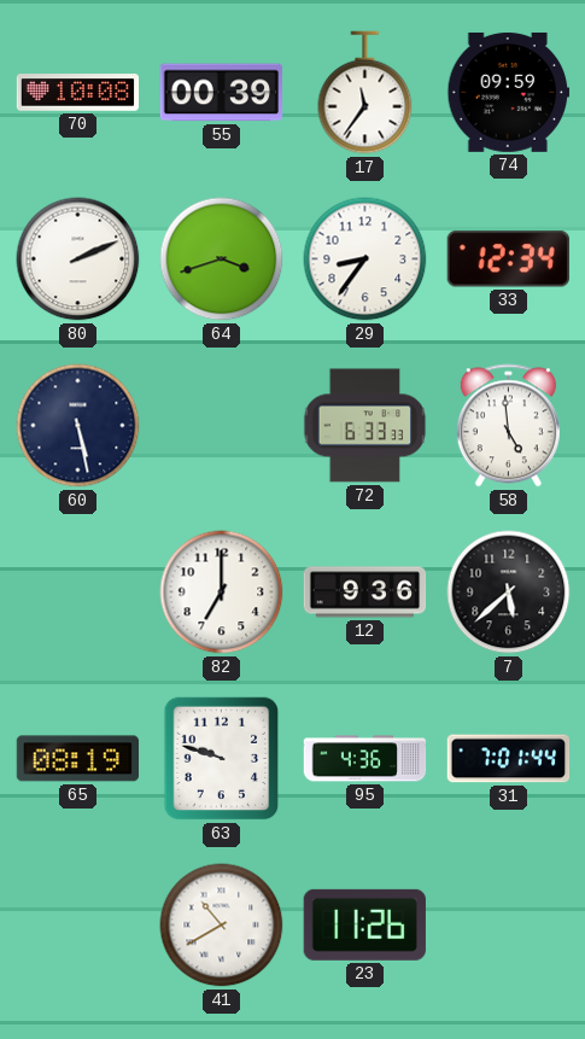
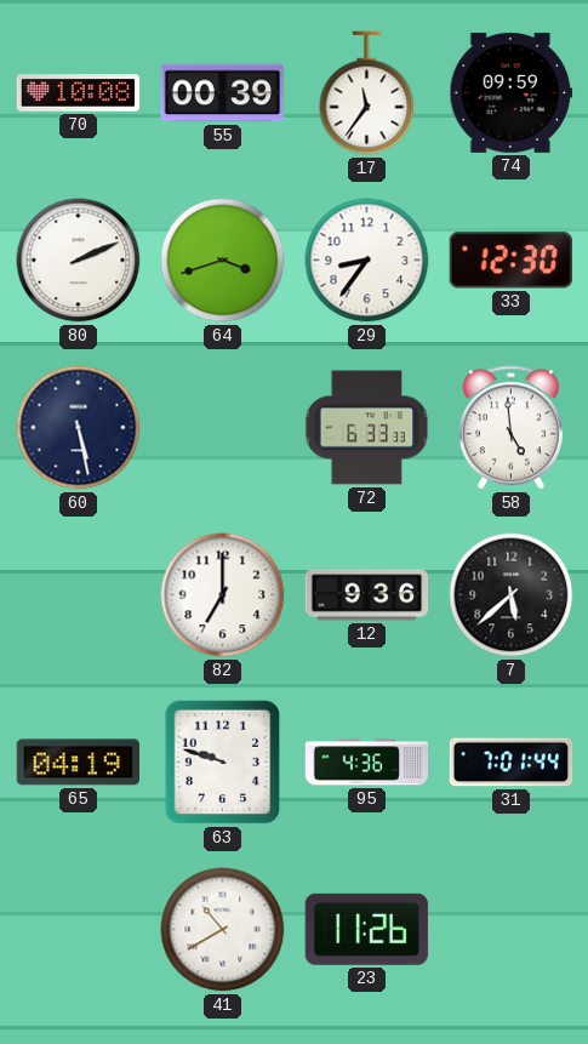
33: 12:34 -> 12:30 (510, 261)
65: 08:19 -> 04:19 (79, 763)
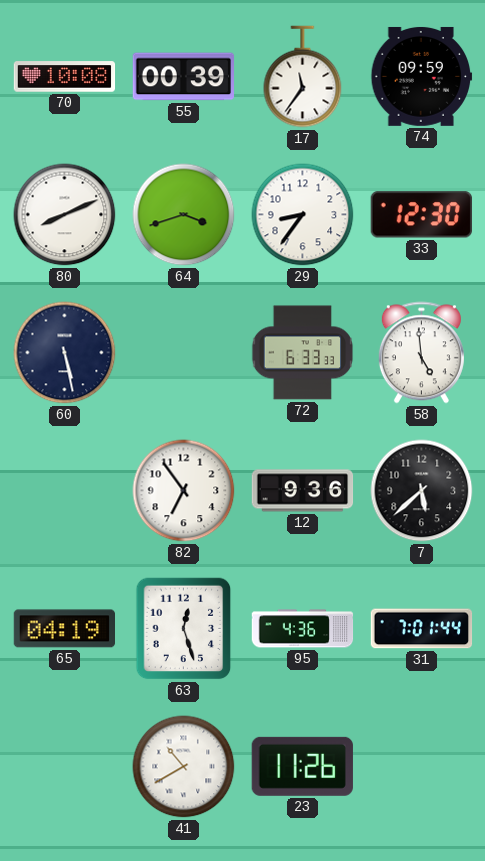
80: 2:11 -> 8:11 (65, 215)
82: 7:00 -> 6:54 (184, 491)
63: 9:48 -> 12:27 (184, 629)
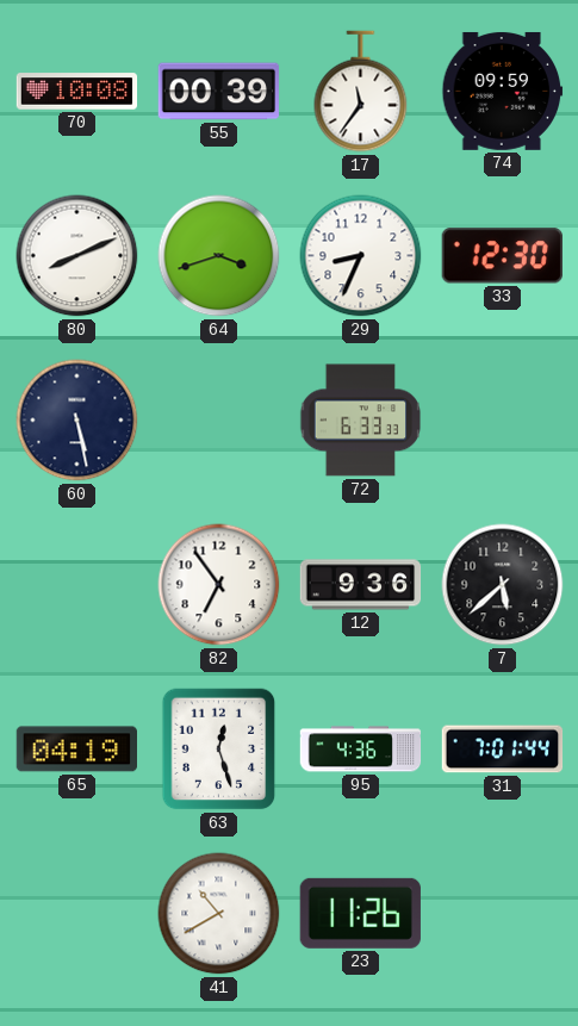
29: 8:36 -> 8:34 (361, 256)
58: 4:59 -> none (421, 353)
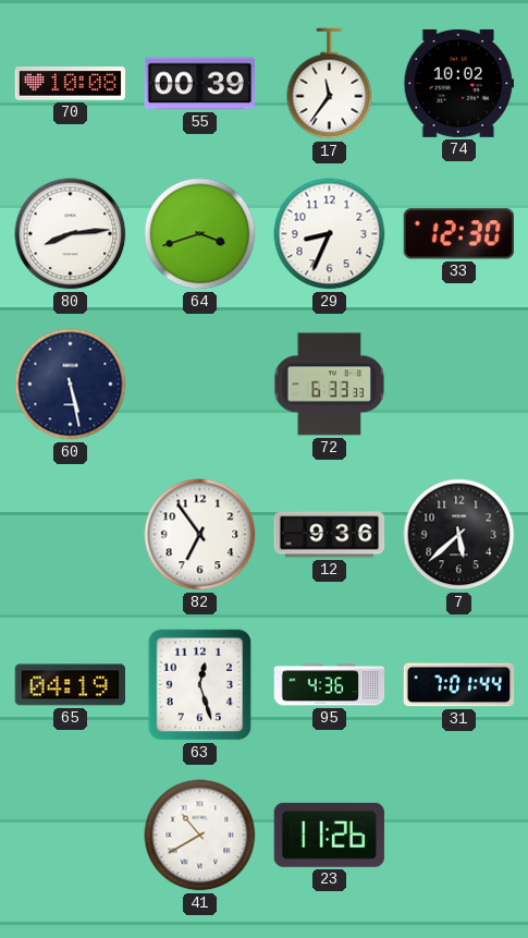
74: 09:59 -> 10:02 (459, 83)
80: 8:11 -> 8:14 (71, 234)
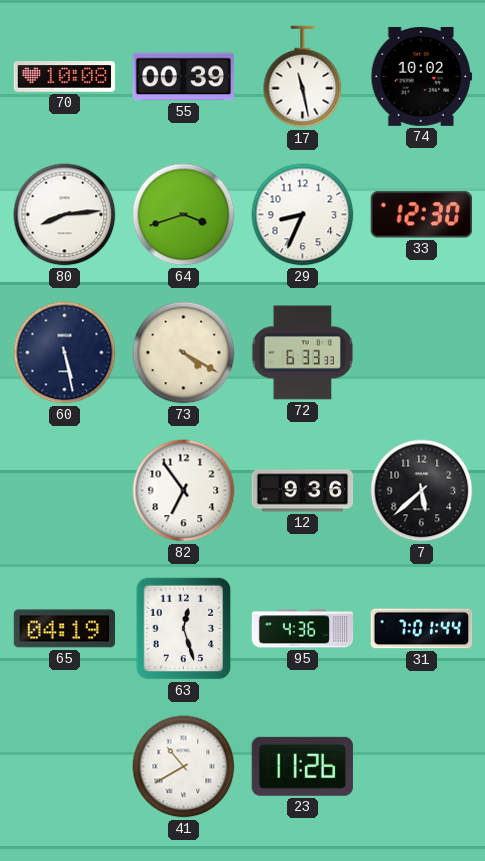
17: 11:36 -> 11:28 (303, 77)
73: none -> 4:20 (184, 353)
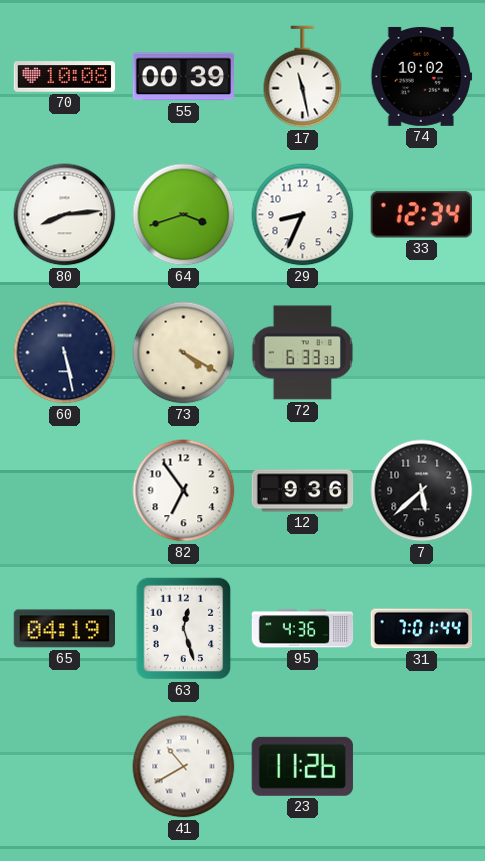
33: 12:30 -> 12:34 (421, 215)
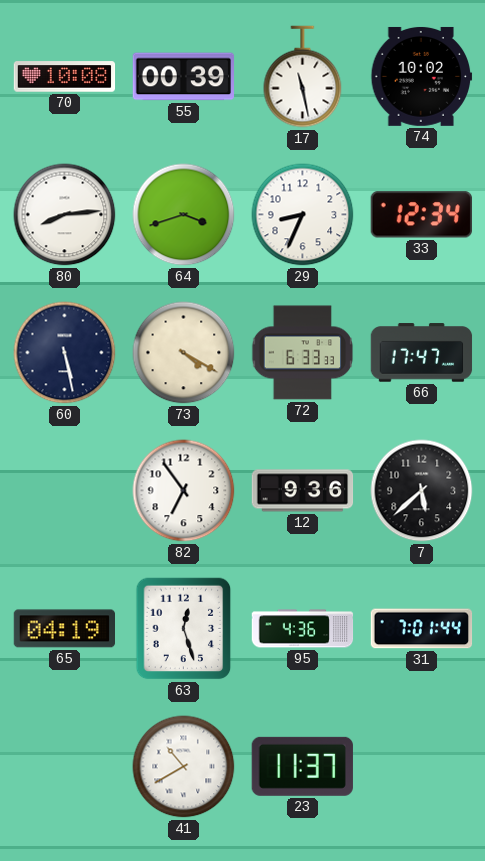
66: none -> 17:47 (422, 353)
23: 11:26 -> 11:37 (302, 766)
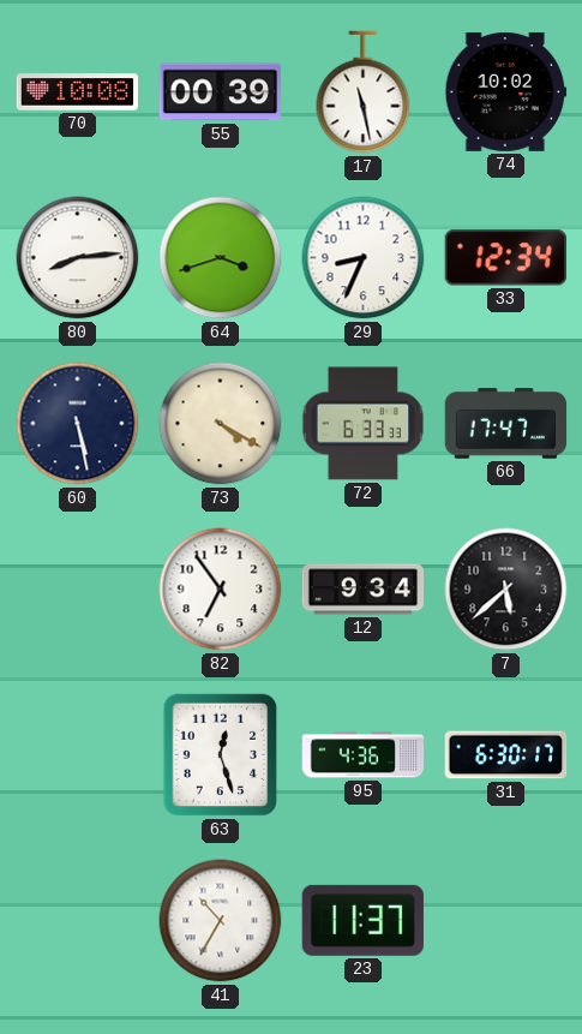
12: 9:36 -> 9:34 (364, 590)
65: 04:19 -> none (65, 629)
31: 7:01 -> 6:30 (506, 755)
41: 10:40 -> 10:35 (221, 921)
